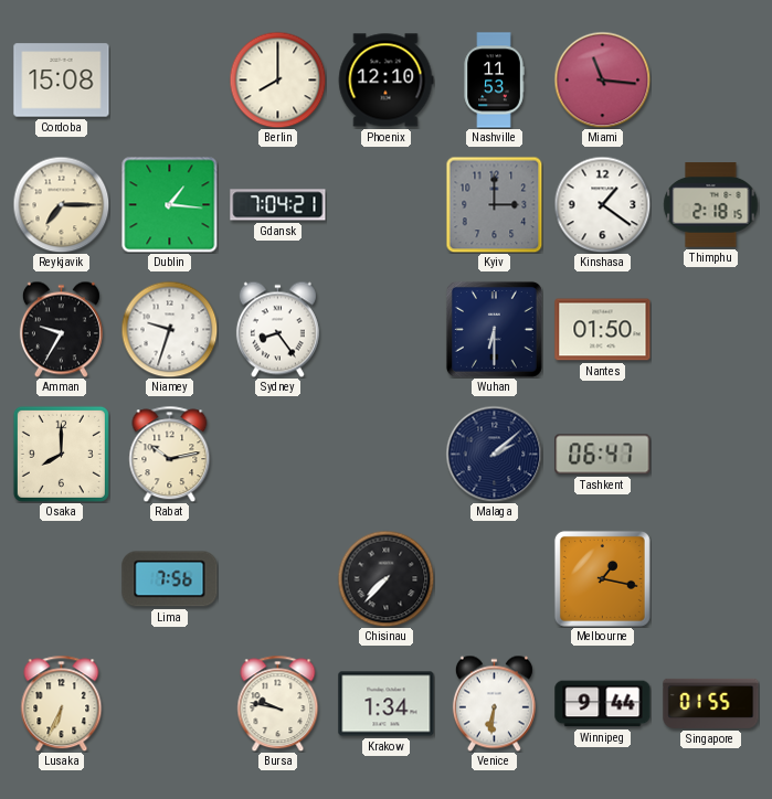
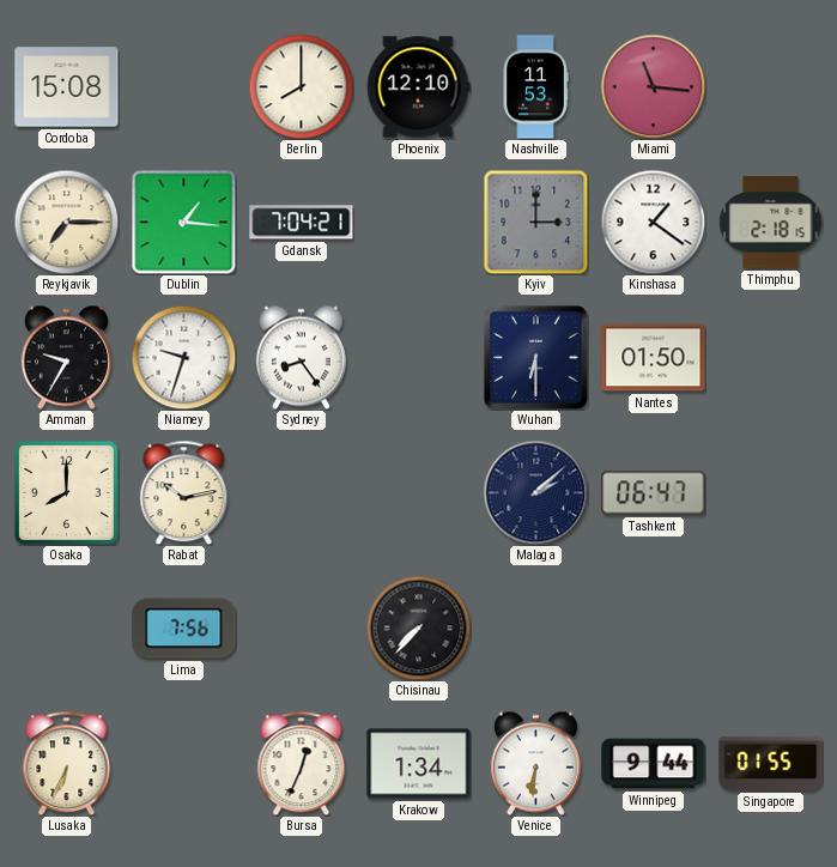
Melbourne: 1:17 -> none (602, 578)
Bursa: 9:47 -> 12:34 (302, 763)
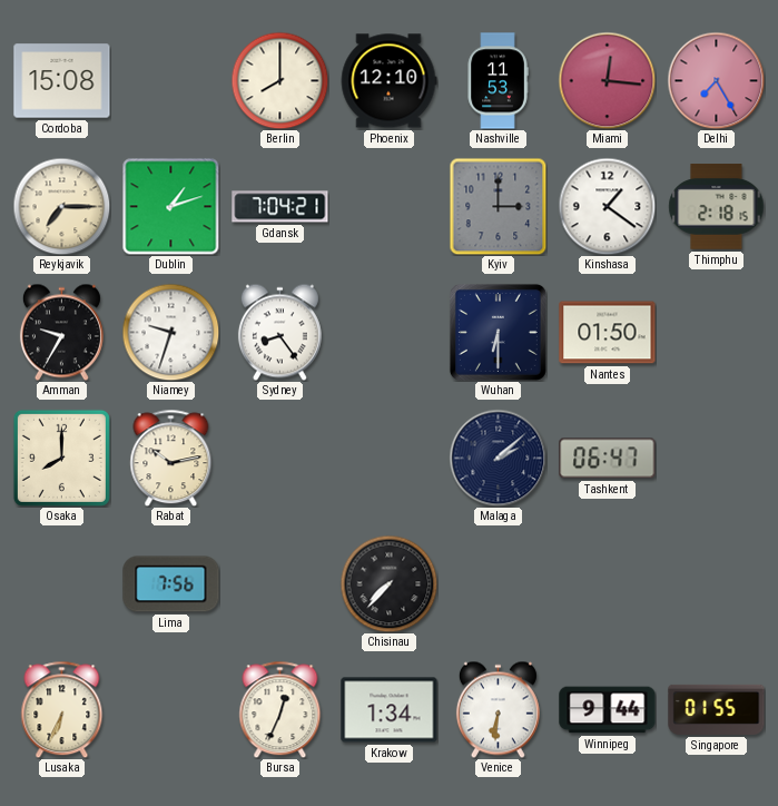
Miami: 11:16 -> 12:16 (607, 80)
Delhi: none -> 7:25 (716, 80)
Dublin: 1:16 -> 1:12 (170, 206)
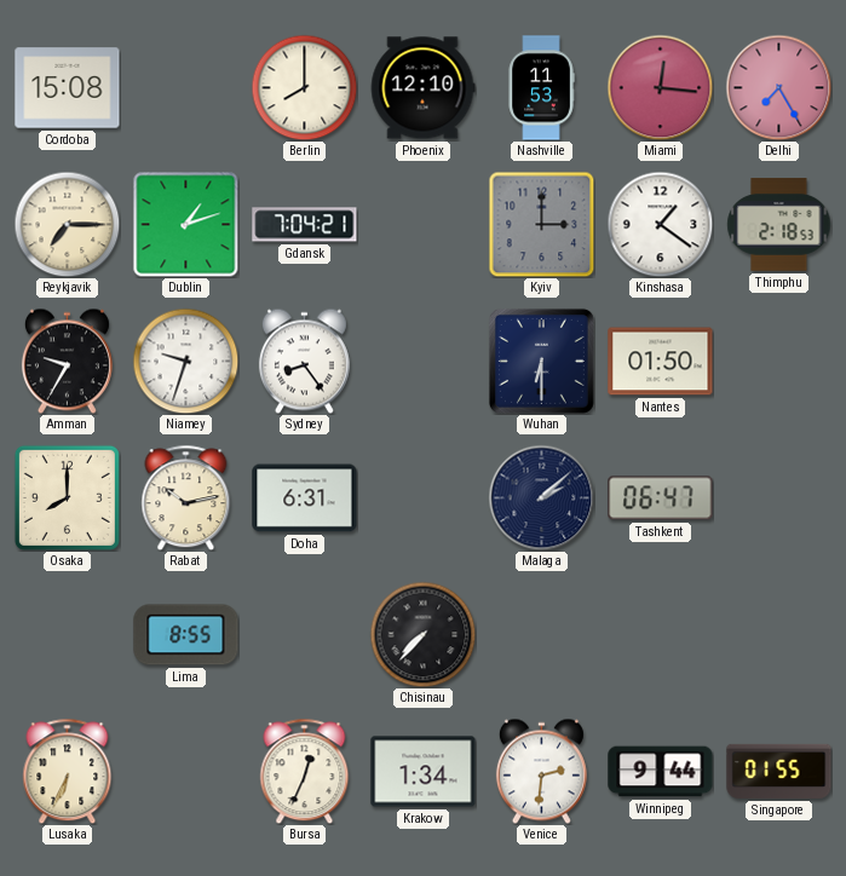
Thimphu: 2:18:15 -> 2:18:53 (779, 225)
Doha: none -> 6:31 (305, 498)
Lima: 7:56 -> 8:55 (186, 635)
Venice: 6:31 -> 2:31 (541, 771)
